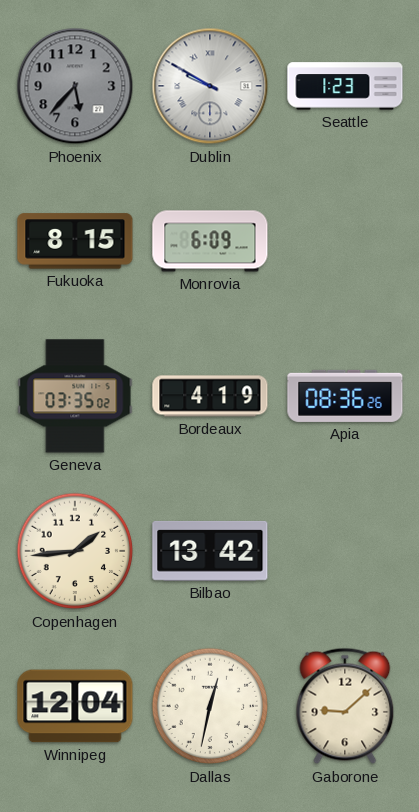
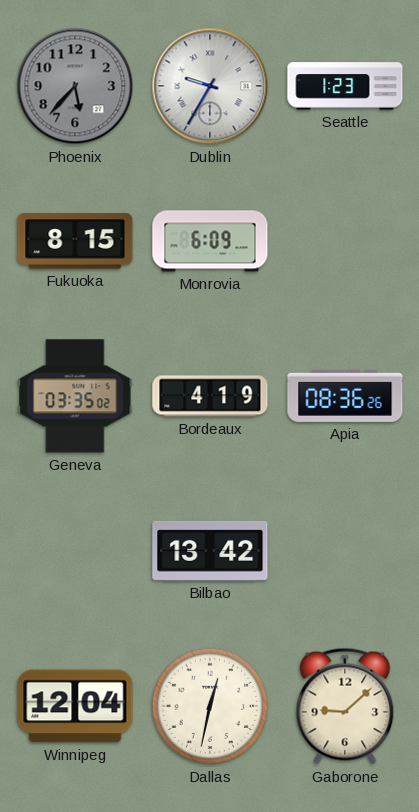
Dublin: 9:50 -> 9:35 (210, 86)
Copenhagen: 1:44 -> none (75, 551)
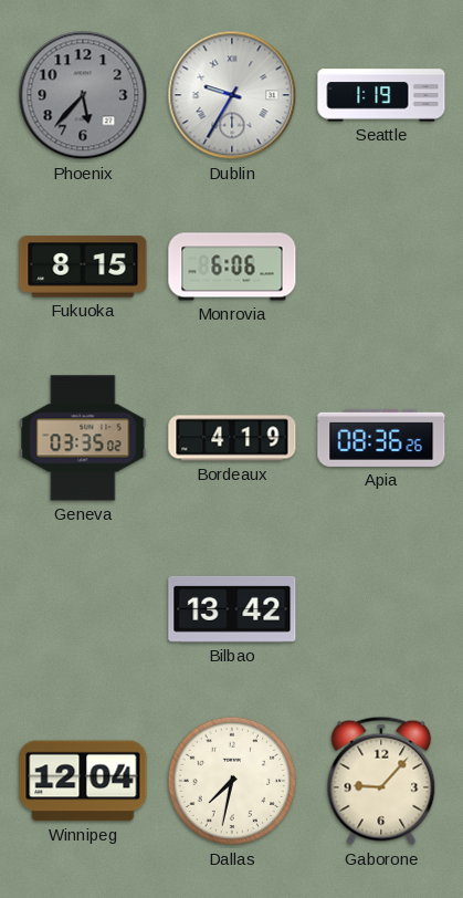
Seattle: 1:23 -> 1:19 (381, 95)
Monrovia: 6:09 -> 6:06 (232, 267)
Dallas: 12:32 -> 7:32 (232, 781)
Gaborone: 9:08 -> 9:07 (381, 781)
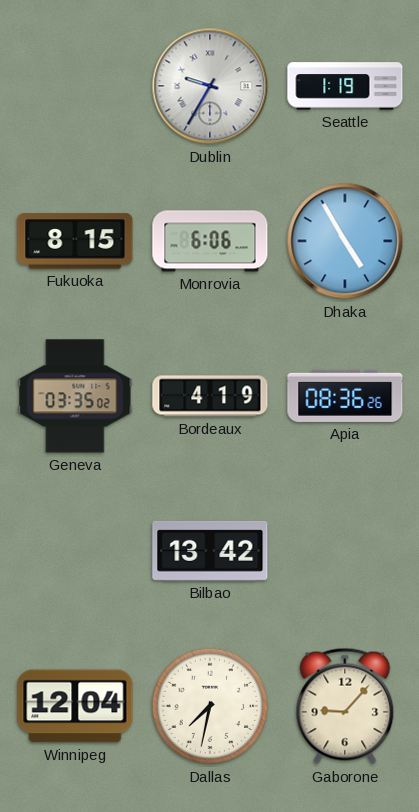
Phoenix: 5:37 -> none (83, 95)
Dhaka: none -> 4:55 (345, 241)
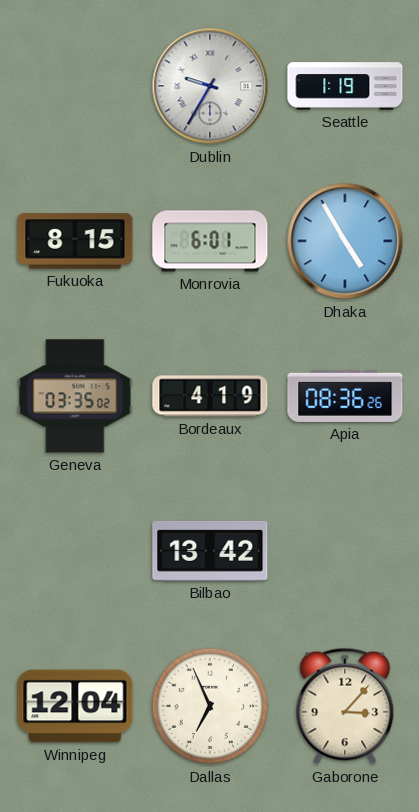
Monrovia: 6:06 -> 6:01 (210, 241)
Dallas: 7:32 -> 6:56 (210, 706)
Gaborone: 9:07 -> 3:07 (345, 706)
